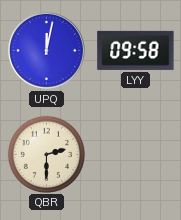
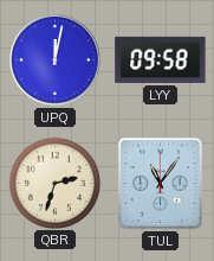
QBR: 2:30 -> 2:33 (54, 183)
TUL: none -> 11:06 (160, 183)
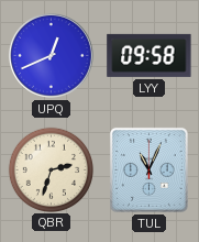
UPQ: 12:02 -> 12:41 (51, 55)
TUL: 11:06 -> 11:04 (148, 169)
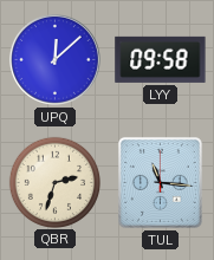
UPQ: 12:41 -> 12:08 (54, 59)
TUL: 11:04 -> 11:16 (160, 182)
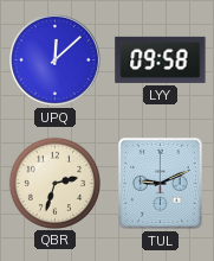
TUL: 11:16 -> 9:11 (160, 183)
